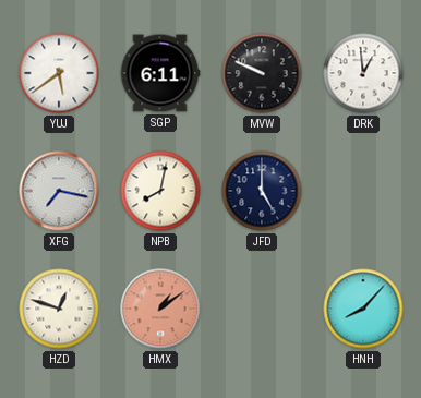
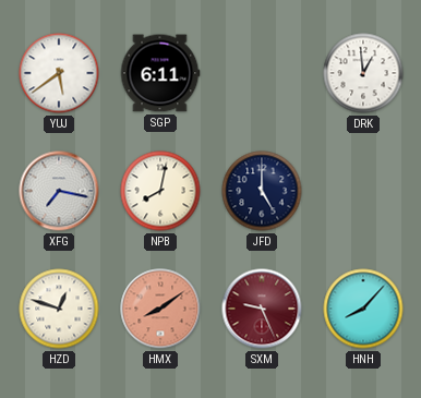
MVW: 9:49 -> none (262, 73)
HMX: 1:09 -> 8:09 (160, 309)
SXM: none -> 9:26 (262, 309)
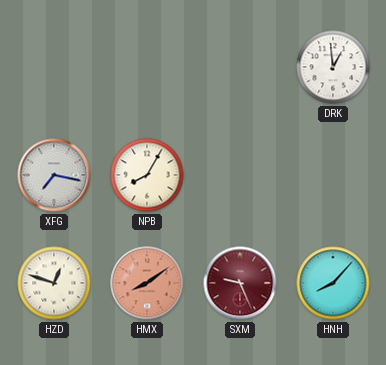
YUJ: 5:39 -> none (59, 73)
SGP: 6:11 -> none (160, 73)
NPB: 8:02 -> 8:05 (147, 175)
JFD: 5:00 -> none (262, 191)
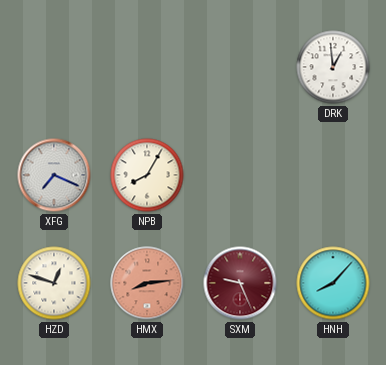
XFG: 7:17 -> 7:19 (54, 175)
HMX: 8:09 -> 8:14 (147, 283)
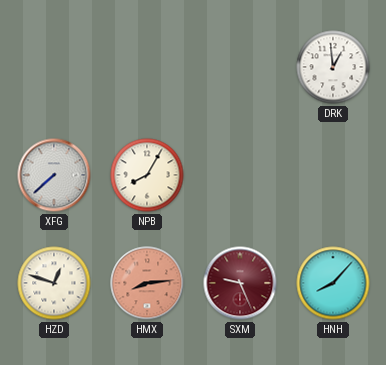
XFG: 7:19 -> 7:38 (54, 175)
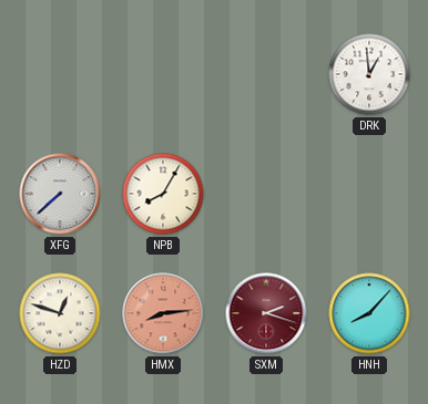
SXM: 9:26 -> 2:18 (266, 313)
